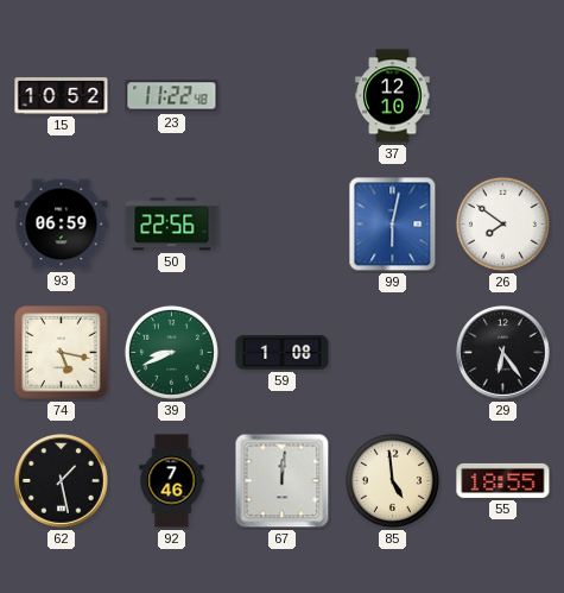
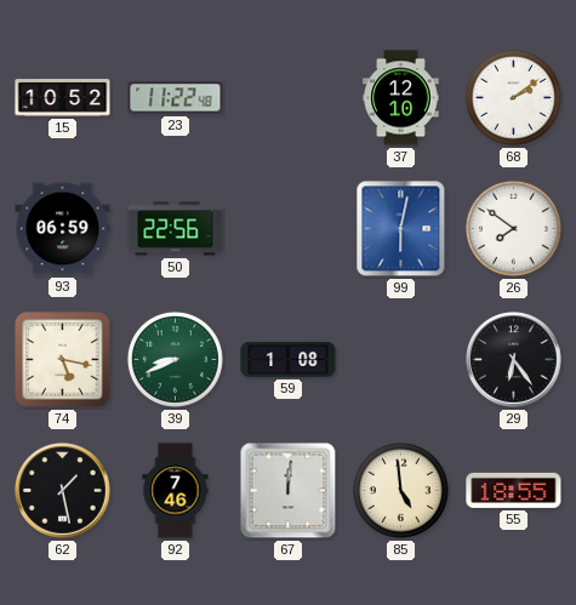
68: none -> 2:09 (513, 97)
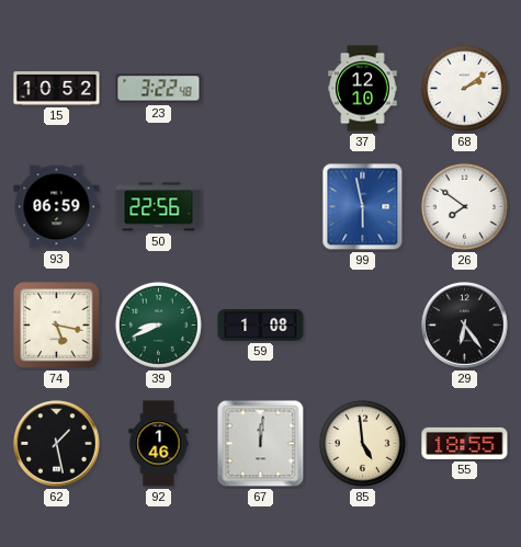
23: 11:22 -> 3:22 (159, 89)
99: 6:02 -> 5:58 (363, 207)
92: 7:46 -> 1:46 (159, 444)
